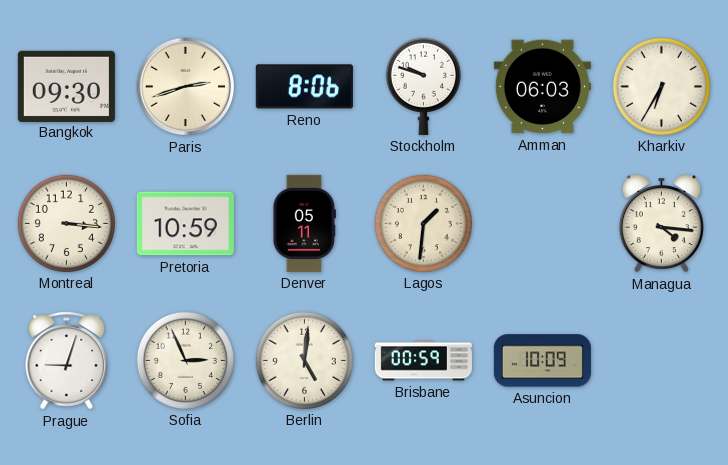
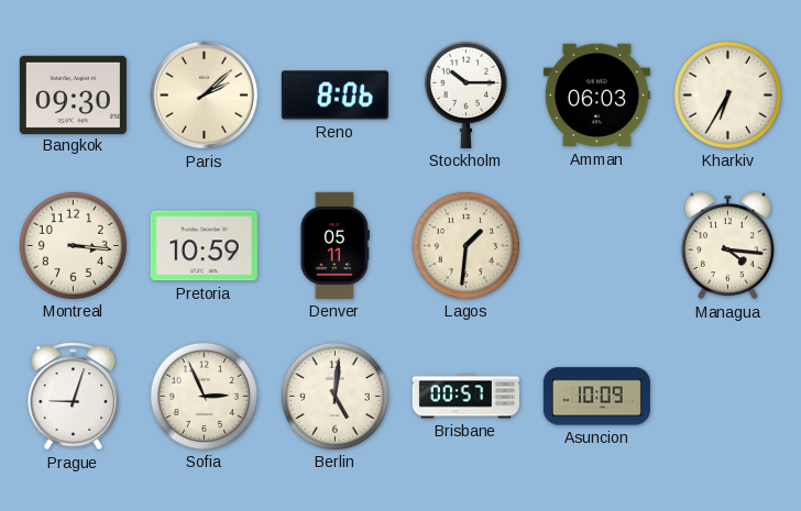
Paris: 2:42 -> 2:08 (205, 96)
Stockholm: 9:48 -> 10:15 (465, 95)
Brisbane: 00:59 -> 00:57 (465, 397)
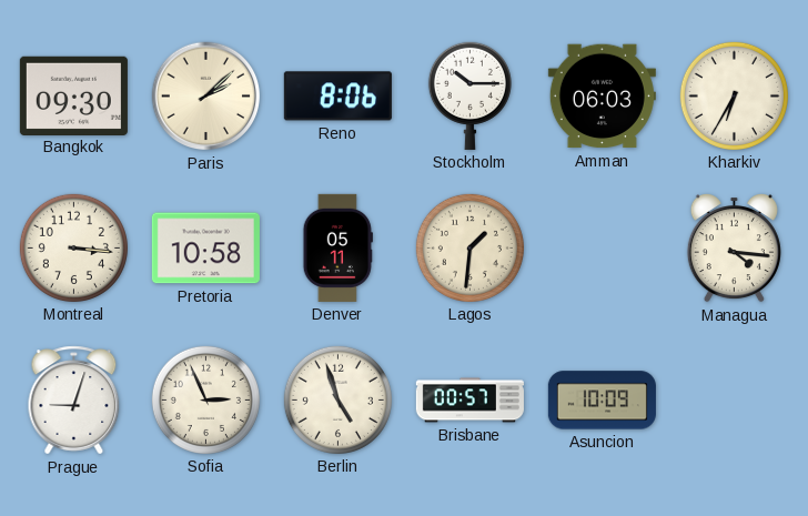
Pretoria: 10:59 -> 10:58 (205, 249)
Berlin: 5:01 -> 4:57 (337, 399)
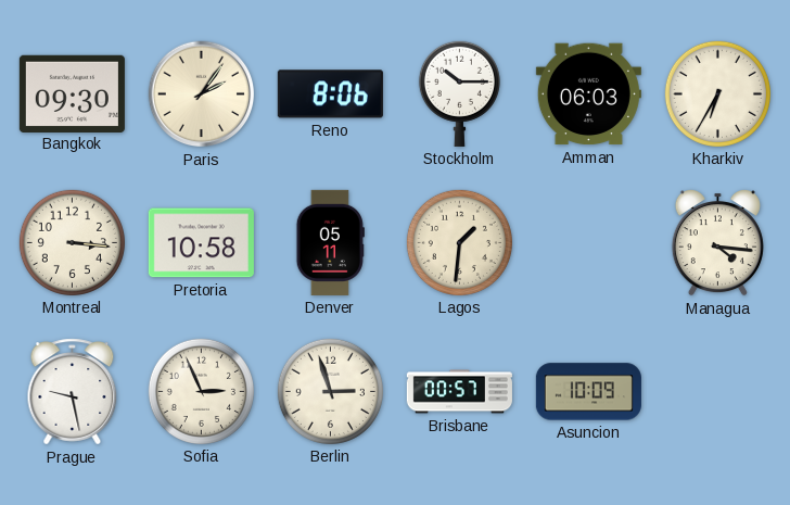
Paris: 2:08 -> 2:06 (202, 94)
Prague: 9:03 -> 9:28 (73, 392)
Berlin: 4:57 -> 2:57 (330, 391)
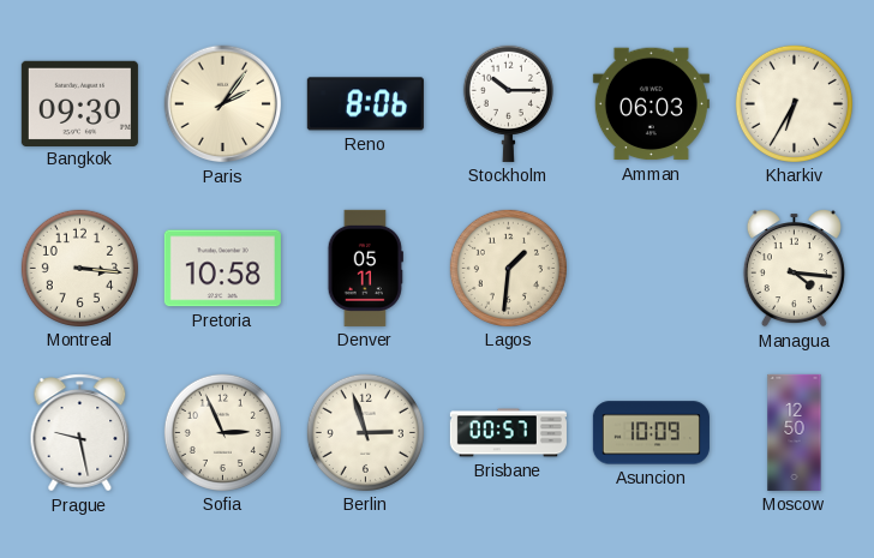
Moscow: none -> 12:50 (795, 432)
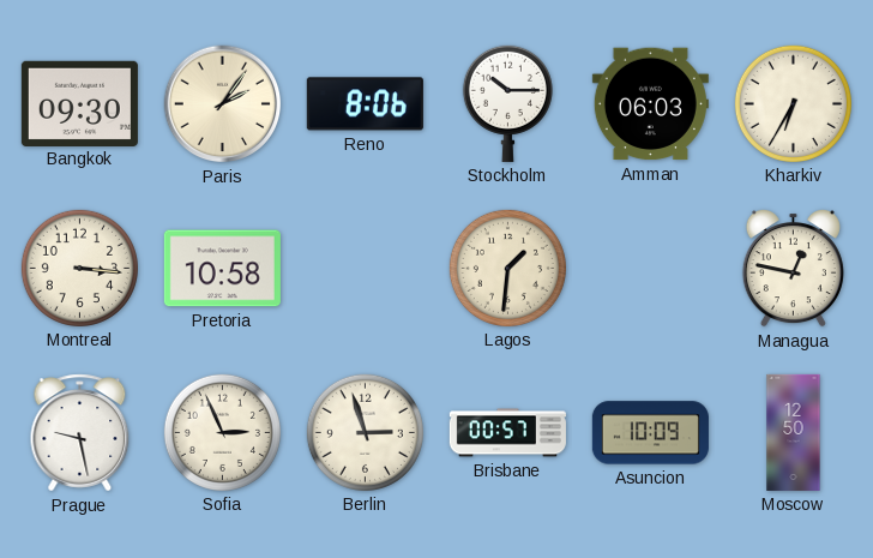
Denver: 05:11 -> none (365, 268)
Managua: 4:16 -> 12:47 (793, 268)
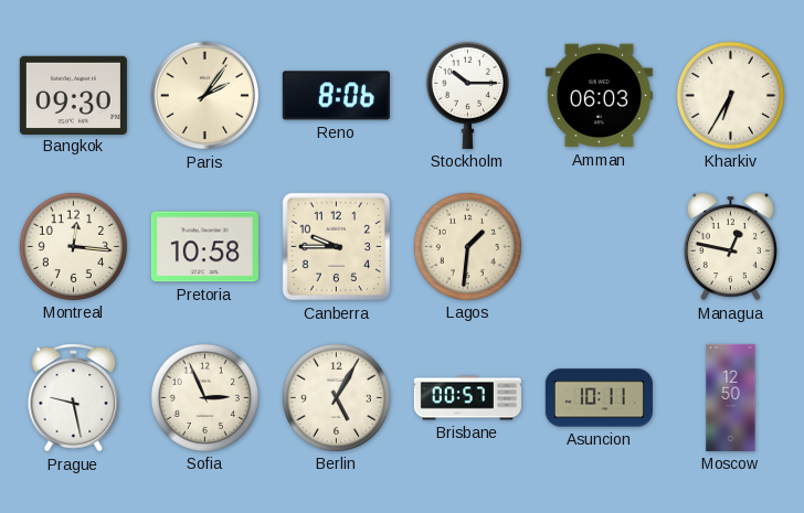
Montreal: 3:16 -> 12:16 (73, 246)
Canberra: none -> 9:45 (337, 247)
Berlin: 2:57 -> 5:05 (336, 397)
Asuncion: 10:09 -> 10:11 (599, 398)
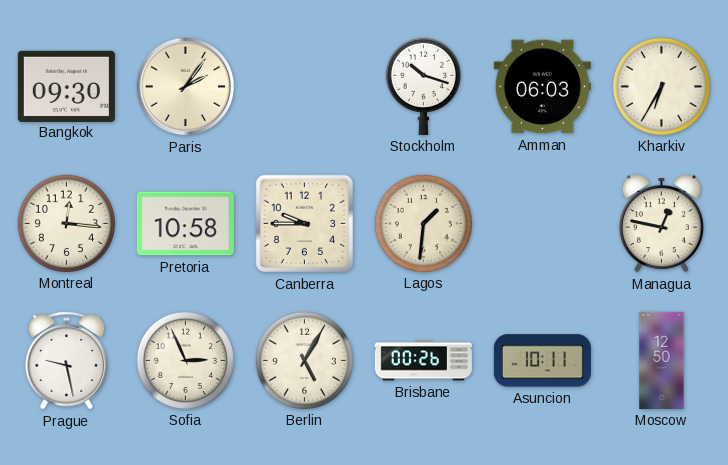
Reno: 8:06 -> none (336, 96)
Stockholm: 10:15 -> 10:18 (423, 86)
Brisbane: 00:57 -> 00:26 (423, 361)
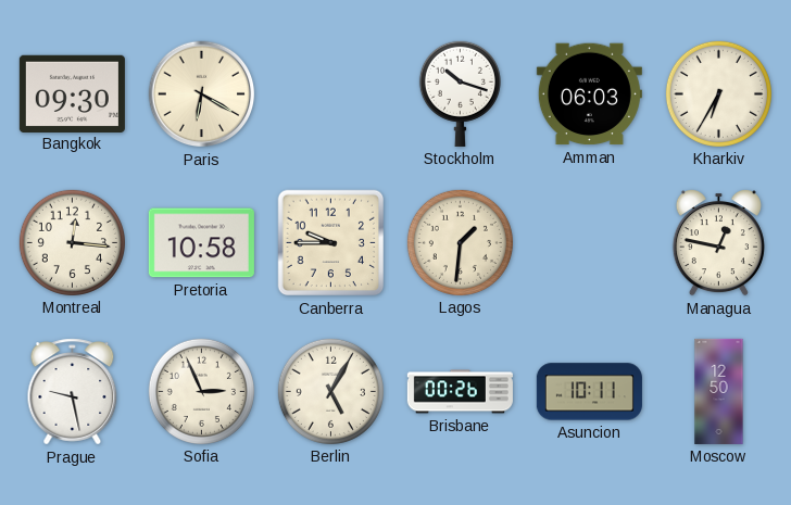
Paris: 2:06 -> 6:20 (202, 94)
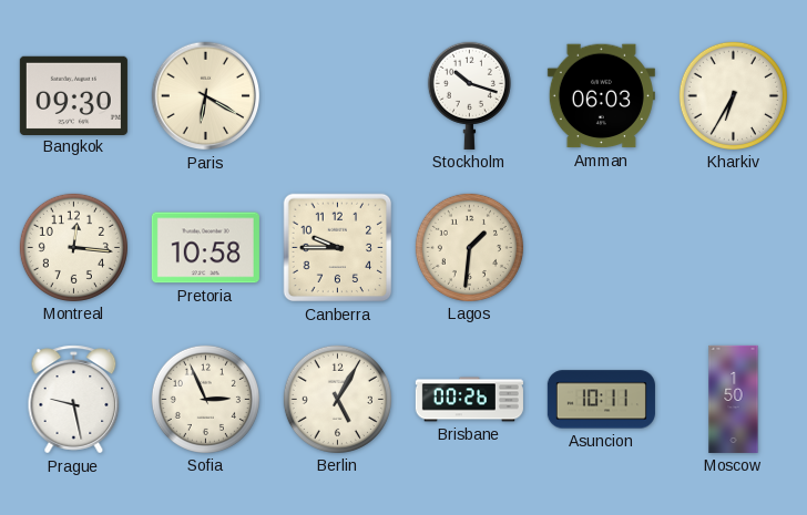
Managua: 12:47 -> none (718, 242)
Moscow: 12:50 -> 1:50 (734, 399)
